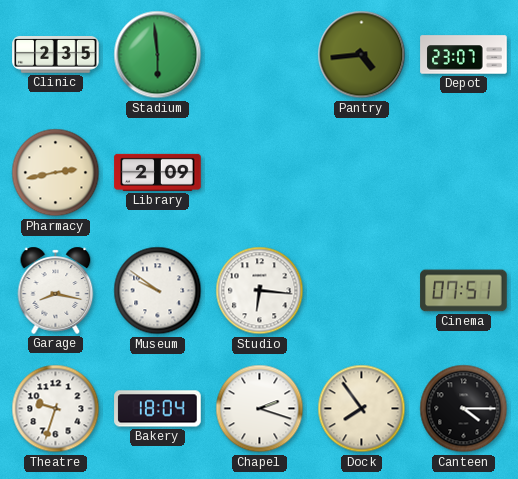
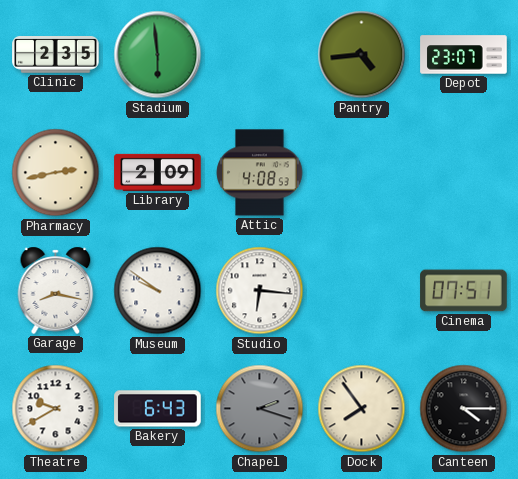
Attic: none -> 4:08 (260, 173)
Theatre: 9:33 -> 9:40 (56, 409)
Bakery: 18:04 -> 6:43 (158, 409)
Chapel dial: white -> grey (260, 409)
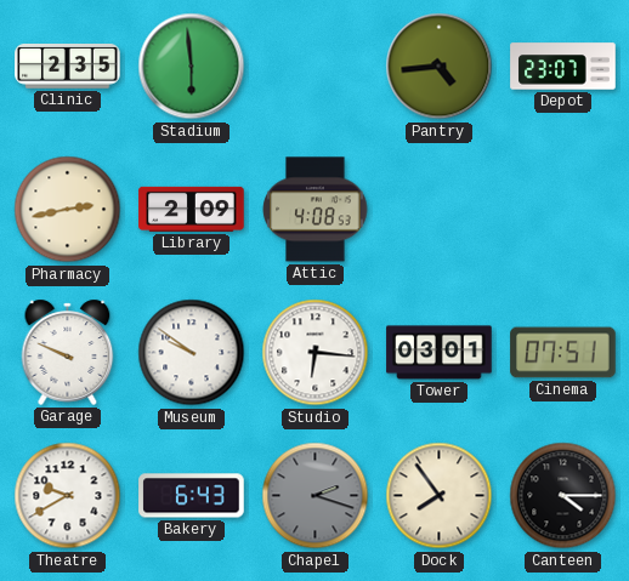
Garage: 8:17 -> 9:49 (68, 352)
Tower: none -> 03:01 (440, 353)
